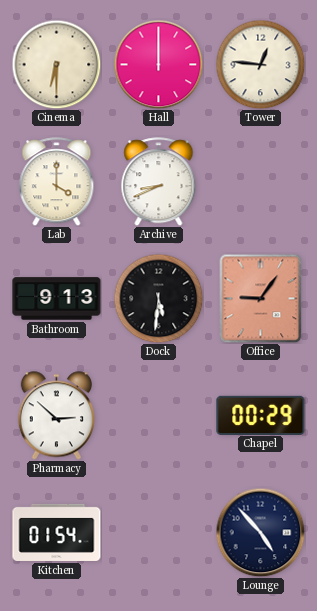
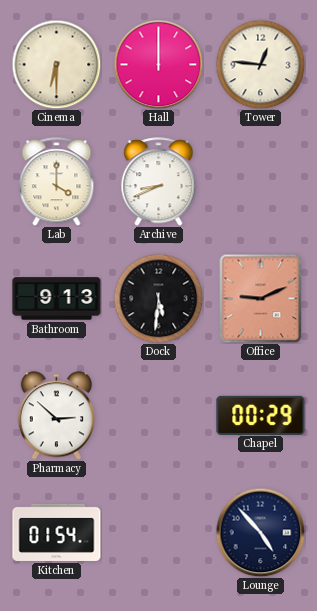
Office: 9:06 -> 9:11 (261, 298)
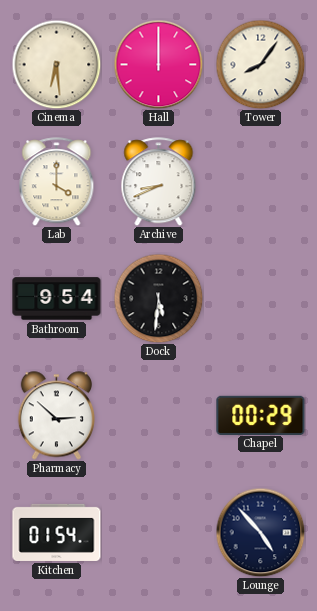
Cinema: 6:30 -> 6:29 (56, 64)
Tower: 12:46 -> 8:06 (260, 64)
Bathroom: 9:13 -> 9:54 (57, 299)
Office: 9:11 -> none (261, 298)
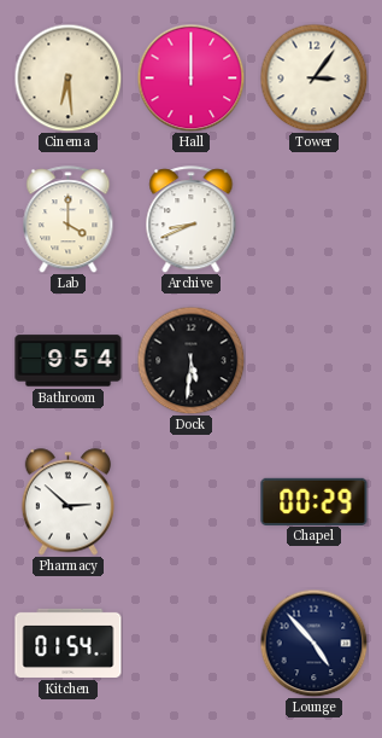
Tower: 8:06 -> 3:06 (313, 77)
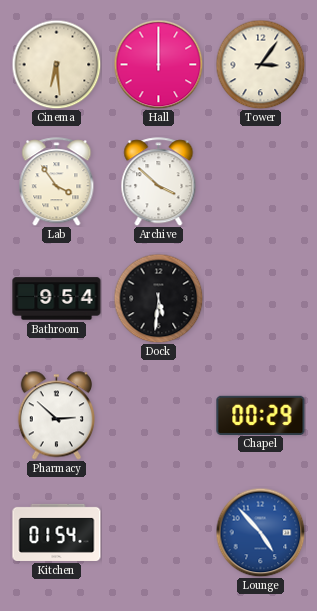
Lab: 4:00 -> 3:54 (57, 182)
Archive: 8:41 -> 3:52 (159, 182)
Lounge dial: navy -> blue (260, 532)
